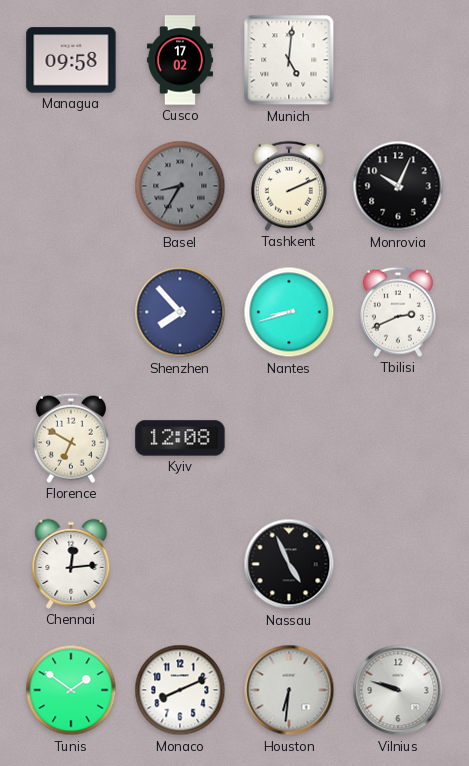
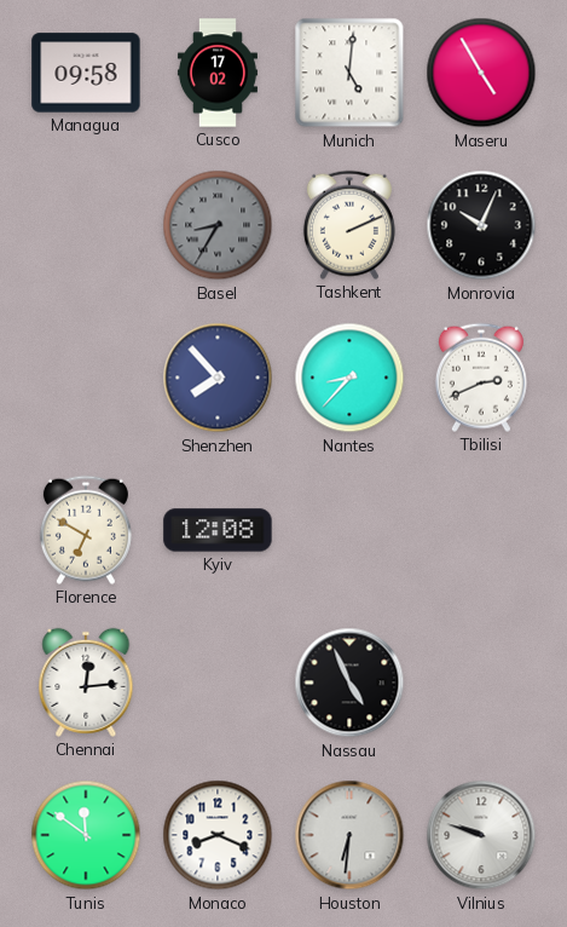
Maseru: none -> 4:55 (481, 73)
Nantes: 8:42 -> 8:37 (349, 378)
Tunis: 1:51 -> 11:51 (86, 835)
Monaco: 8:11 -> 8:19 (218, 835)
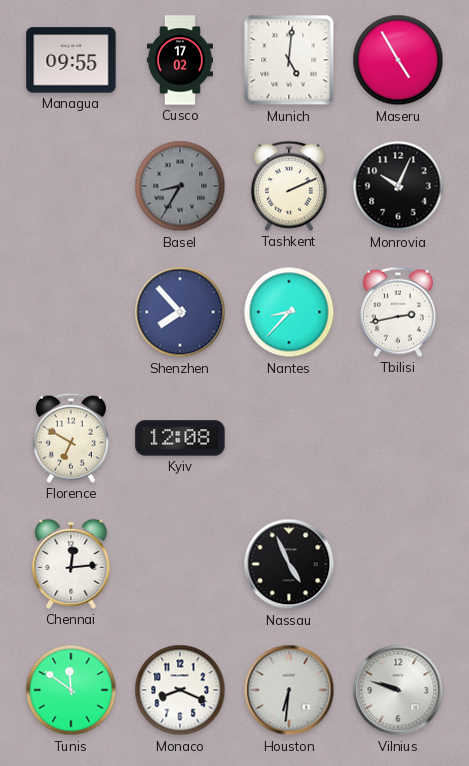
Managua: 09:58 -> 09:55 (71, 60)
Tbilisi: 2:41 -> 2:43 (398, 312)
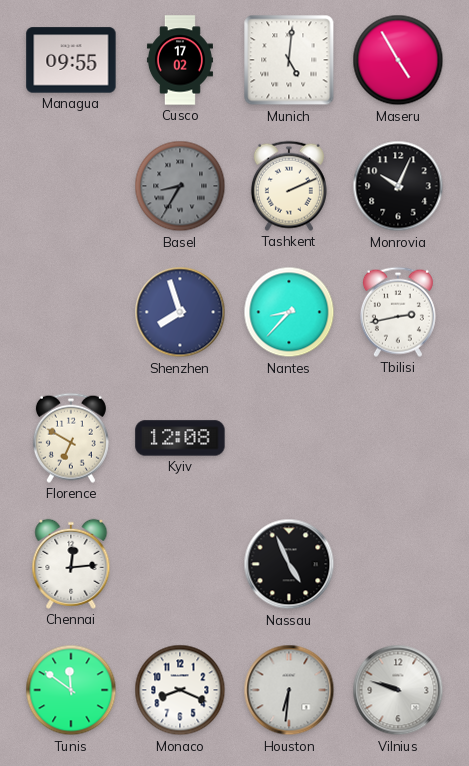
Shenzhen: 7:53 -> 7:57 (180, 312)
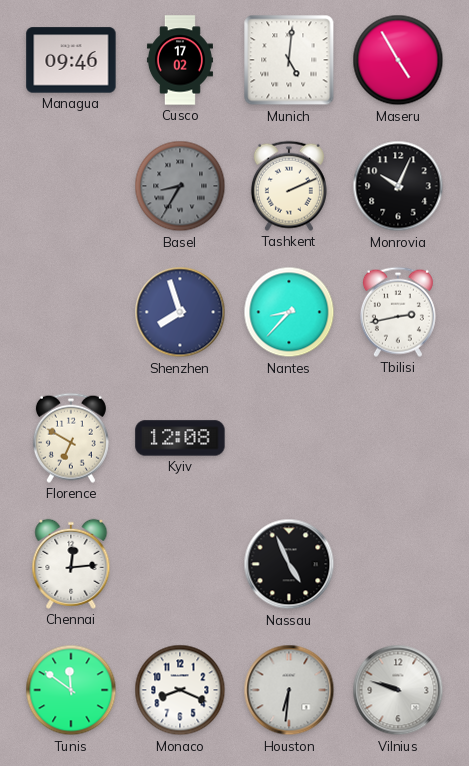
Managua: 09:55 -> 09:46 (71, 60)
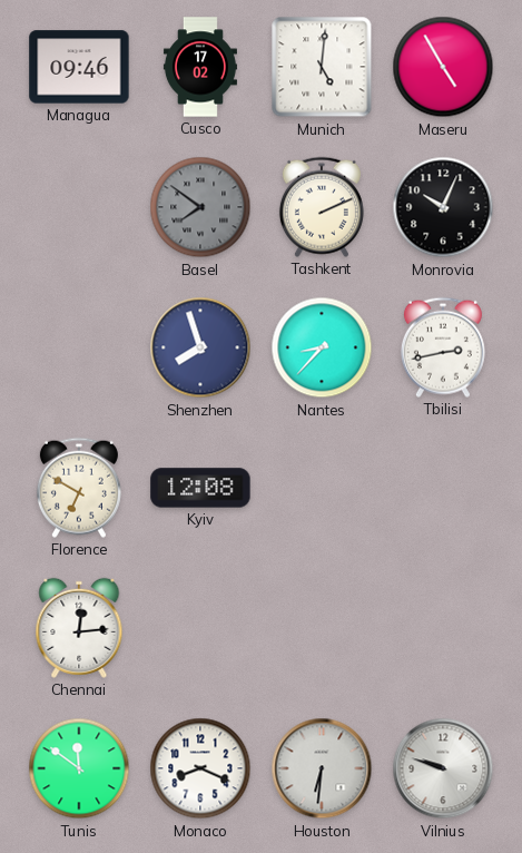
Basel: 8:35 -> 7:51 (200, 207)
Nassau: 4:56 -> none (289, 564)
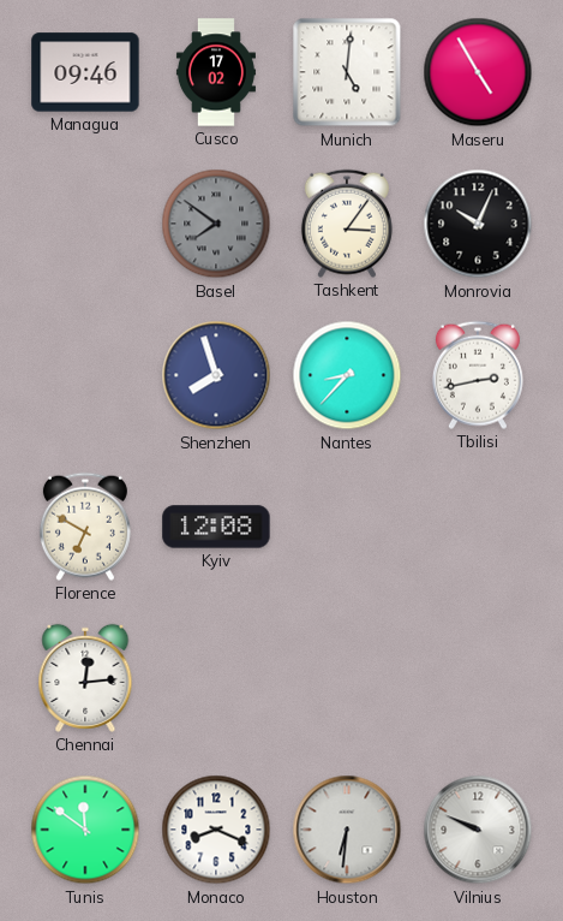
Tashkent: 2:11 -> 3:06 (347, 224)
Vilnius: 9:48 -> 9:49 (478, 830)
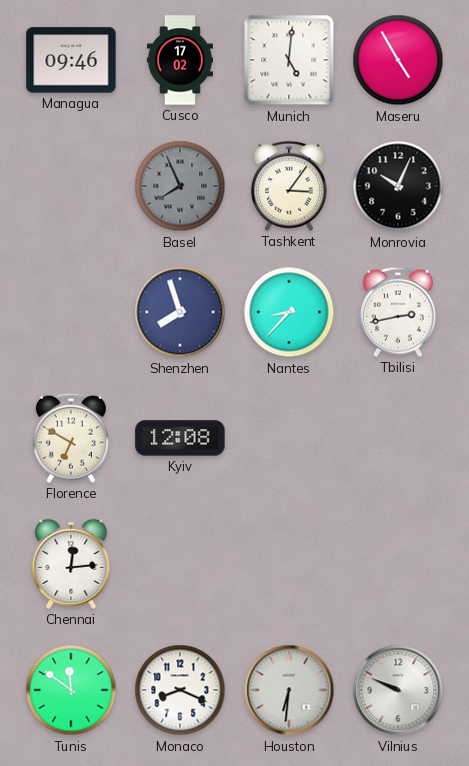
Basel: 7:51 -> 7:56 (180, 186)
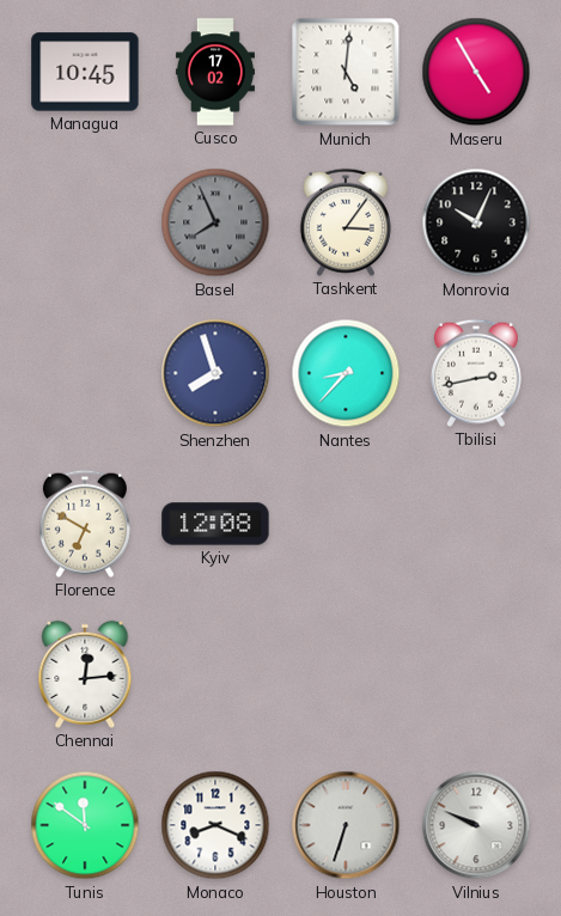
Managua: 09:46 -> 10:45 (85, 72)
Houston: 6:31 -> 6:33 (346, 825)
